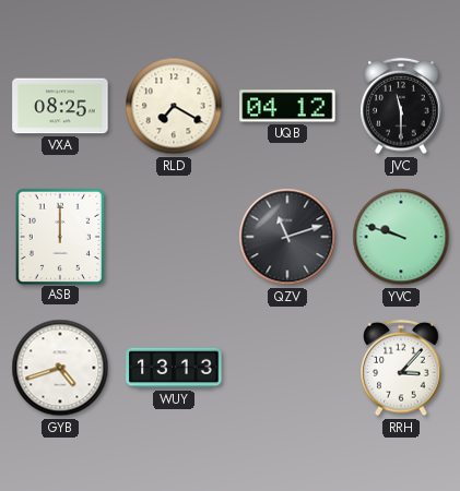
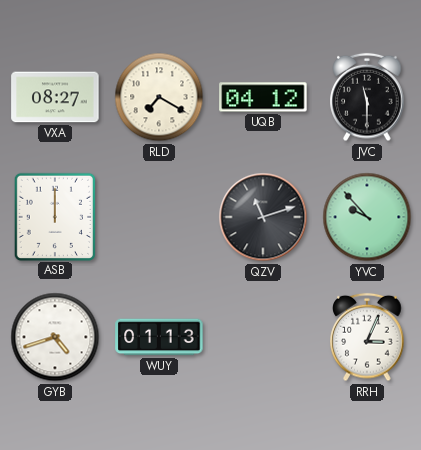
VXA: 08:25 -> 08:27 (55, 97)
YVC: 9:48 -> 9:53 (367, 217)
WUY: 13:13 -> 01:13 (159, 337)
RRH: 3:07 -> 3:04 (367, 337)
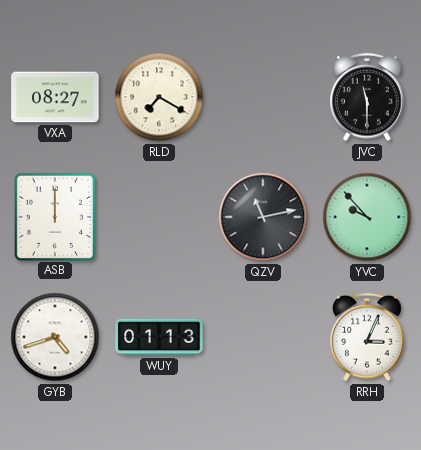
UQB: 04:12 -> none (263, 97)
QZV: 11:12 -> 11:13 (263, 217)
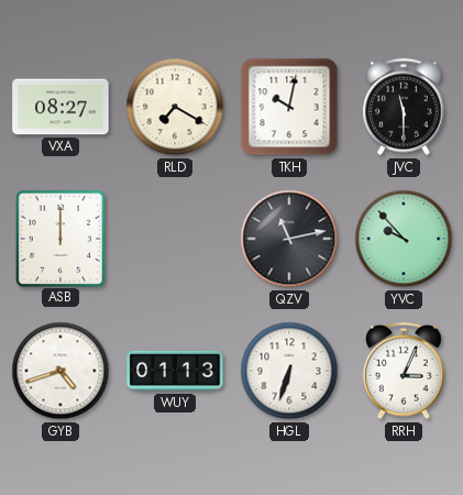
TKH: none -> 10:02 (289, 107)
HGL: none -> 6:33 (289, 371)
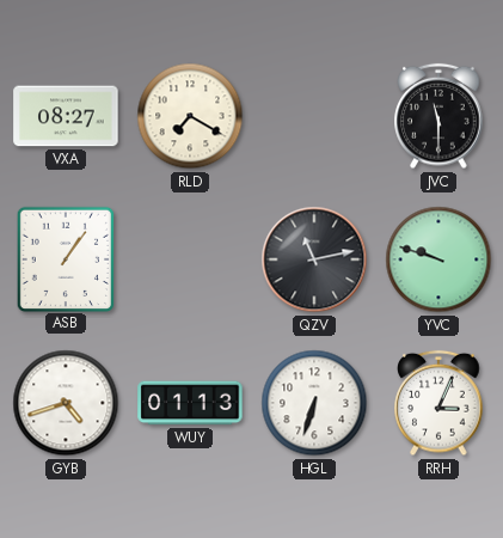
TKH: 10:02 -> none (289, 107)
ASB: 12:00 -> 1:06 (65, 258)
YVC: 9:53 -> 9:48 (438, 259)
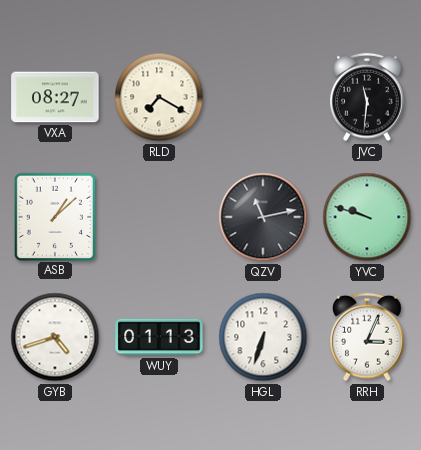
JVC: 11:30 -> 11:31 (367, 97)
ASB: 1:06 -> 1:08 (54, 216)
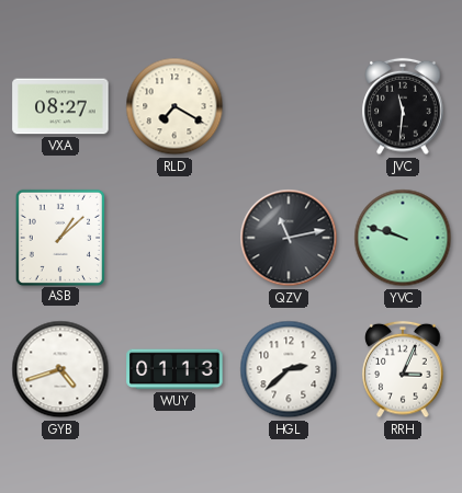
HGL: 6:33 -> 2:38 (289, 369)
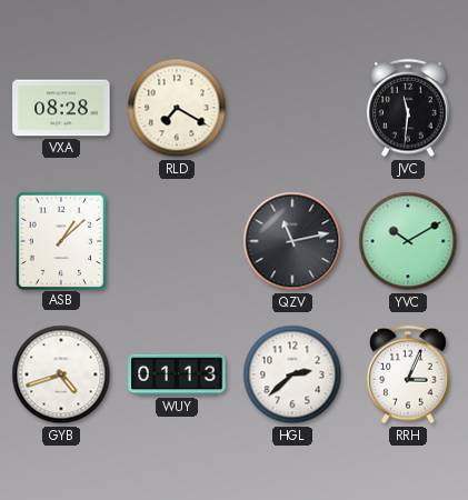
VXA: 08:27 -> 08:28 (61, 108)
YVC: 9:48 -> 10:10 (408, 241)
